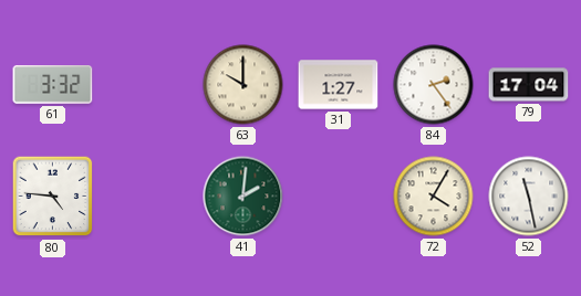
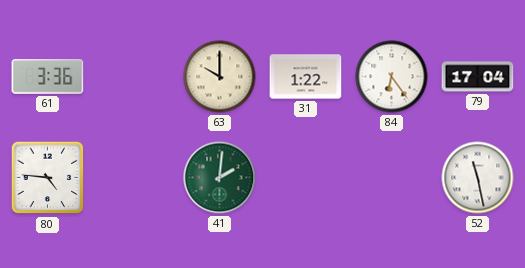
61: 3:32 -> 3:36 (48, 77)
31: 1:27 -> 1:22 (306, 77)
84: 2:24 -> 6:24 (392, 77)
72: 4:05 -> none (434, 197)
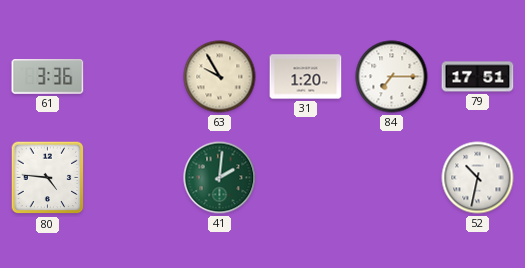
63: 10:00 -> 9:55 (220, 77)
31: 1:22 -> 1:20 (306, 77)
84: 6:24 -> 7:15 (392, 77)
79: 17:04 -> 17:51 (478, 77)
52: 11:28 -> 10:32 (478, 178)
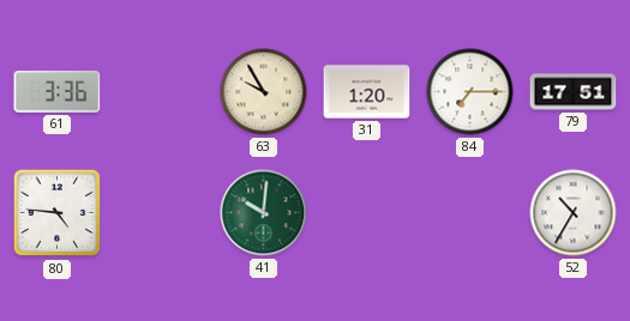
41: 2:01 -> 10:01 (264, 213)
52: 10:32 -> 10:35 (574, 213)
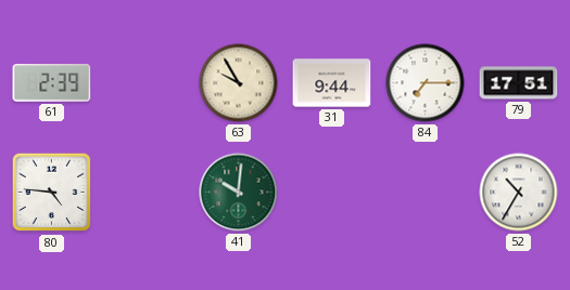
61: 3:36 -> 2:39 (52, 83)
31: 1:20 -> 9:44 (332, 83)
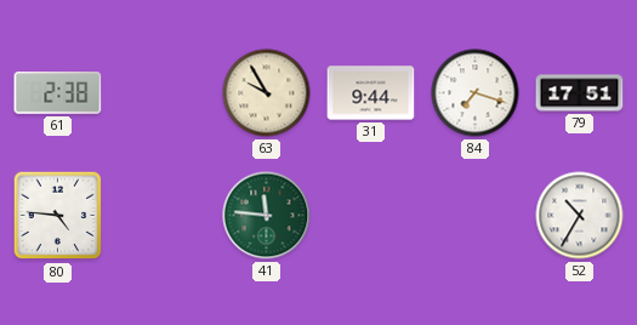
61: 2:39 -> 2:38 (58, 93)
84: 7:15 -> 7:18 (476, 93)
41: 10:01 -> 11:46 (267, 216)
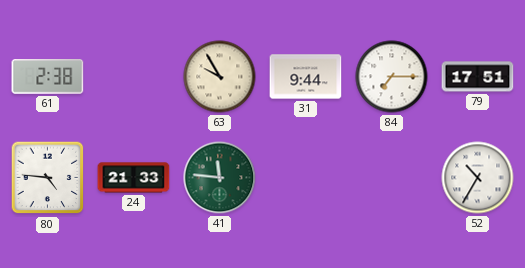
84: 7:18 -> 7:15 (392, 77)
24: none -> 21:33 (134, 178)
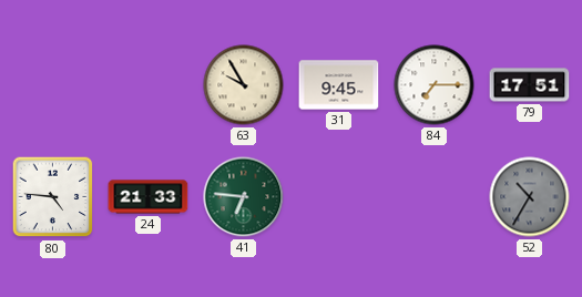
61: 2:38 -> none (48, 77)
31: 9:44 -> 9:45 (339, 85)
41: 11:46 -> 6:46 (244, 197)
52 dial: white -> grey (530, 197)
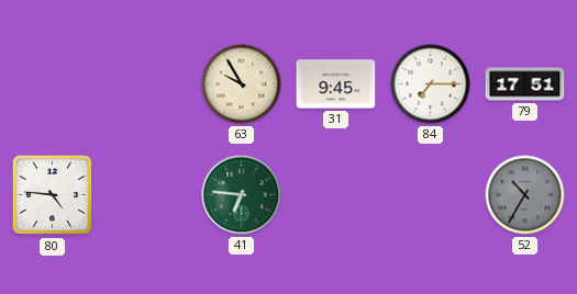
24: 21:33 -> none (149, 197)
